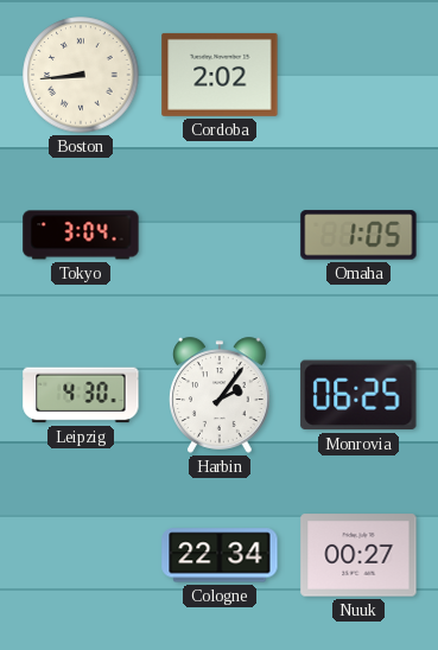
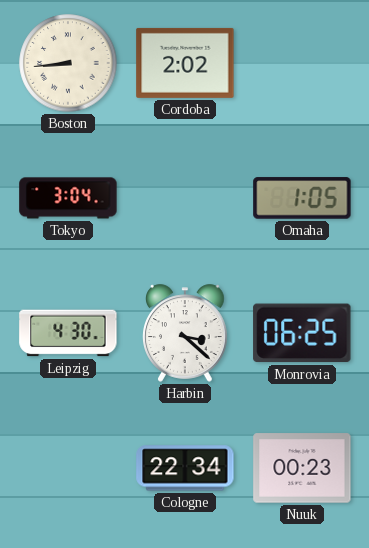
Harbin: 2:06 -> 3:22 (186, 333)
Nuuk: 00:27 -> 00:23 (302, 468)
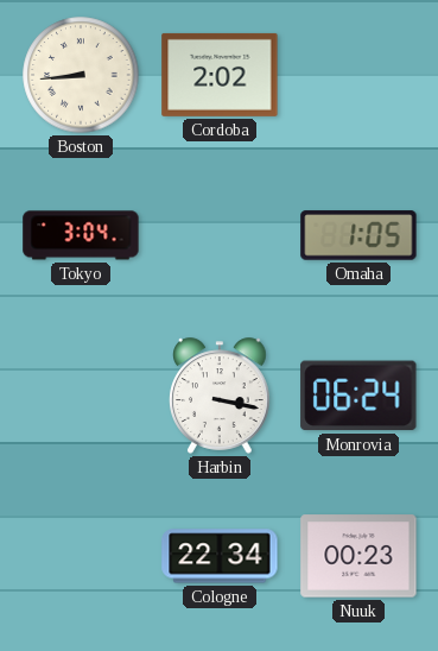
Leipzig: 4:30 -> none (68, 333)
Harbin: 3:22 -> 3:17 (221, 396)
Monrovia: 06:25 -> 06:24 (358, 396)
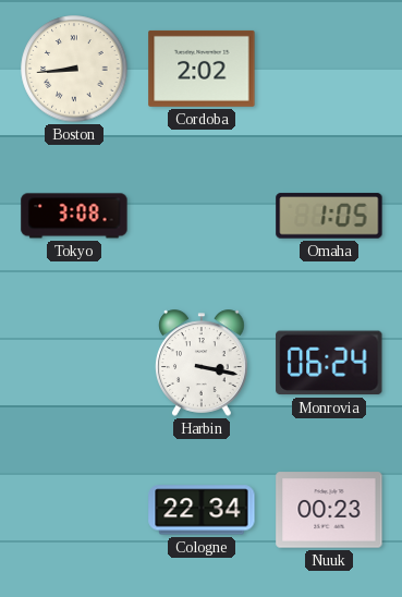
Tokyo: 3:04 -> 3:08 (74, 216)
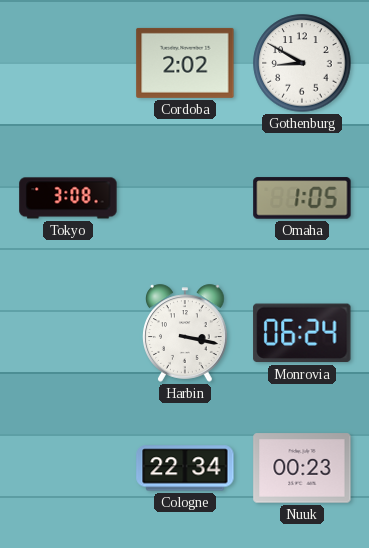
Boston: 8:44 -> none (74, 69)
Gothenburg: none -> 8:50 (302, 63)
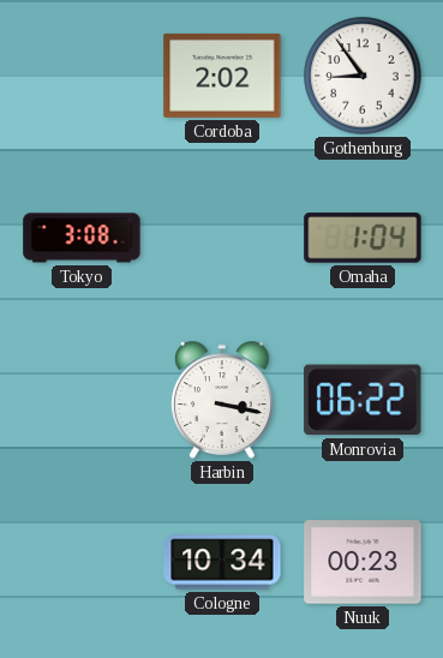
Gothenburg: 8:50 -> 8:54 (363, 76)
Omaha: 1:05 -> 1:04 (363, 238)
Monrovia: 06:24 -> 06:22 (363, 400)
Cologne: 22:34 -> 10:34 (222, 562)
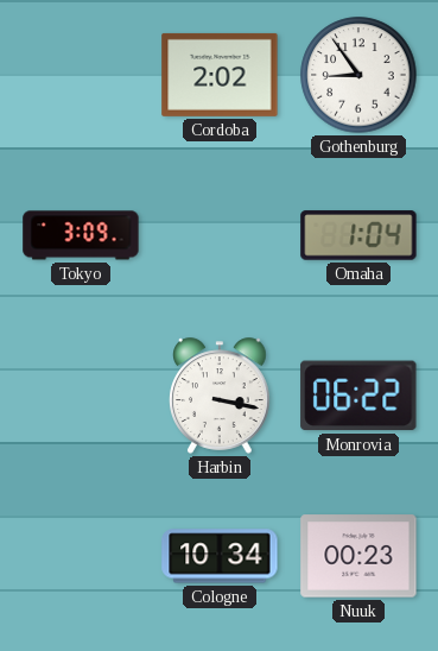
Tokyo: 3:08 -> 3:09 (81, 235)
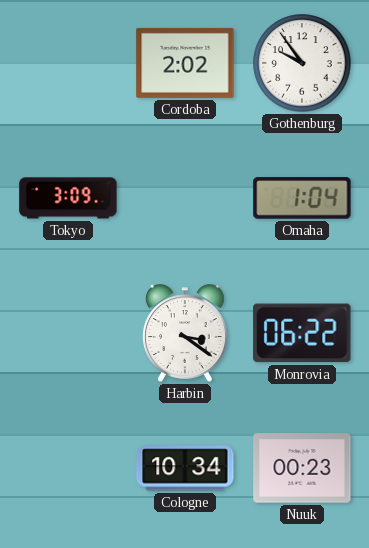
Gothenburg: 8:54 -> 9:54 (302, 63)
Harbin: 3:17 -> 3:21 (186, 333)
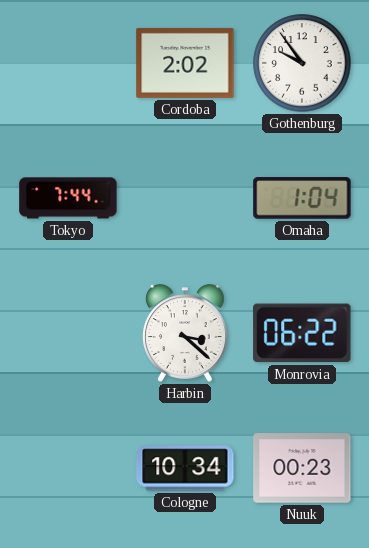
Tokyo: 3:09 -> 7:44 (68, 198)
Harbin: 3:21 -> 3:22 (186, 333)
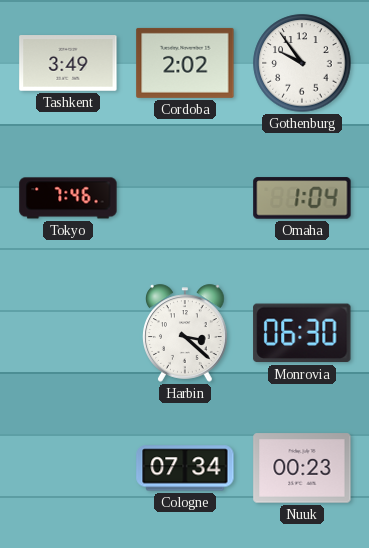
Tashkent: none -> 3:49 (68, 63)
Tokyo: 7:44 -> 7:46 (68, 198)
Monrovia: 06:22 -> 06:30 (302, 333)
Cologne: 10:34 -> 07:34 (185, 468)
